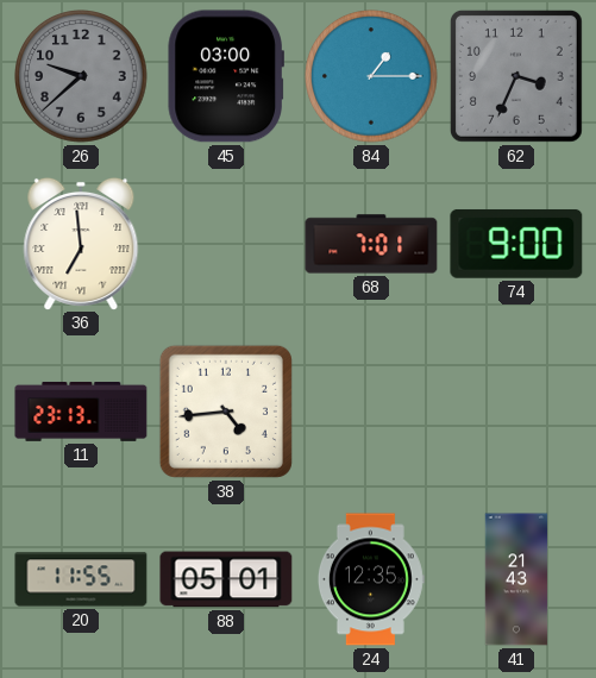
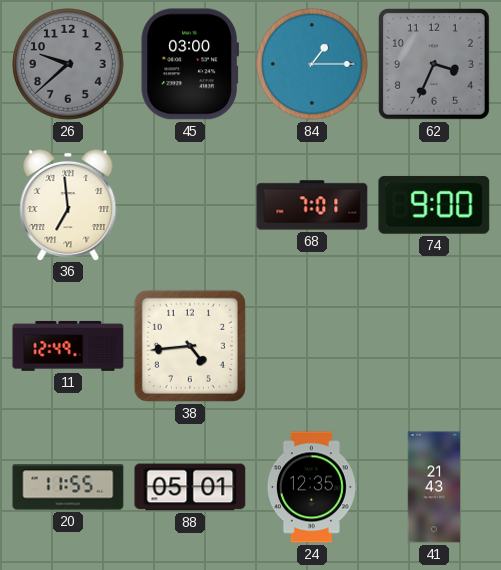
11: 23:13 -> 12:49 (68, 346)
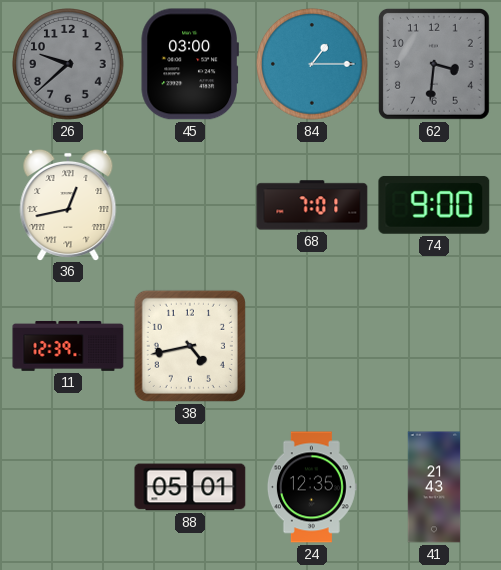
62: 3:34 -> 3:31 (434, 64)
36: 6:59 -> 12:43 (68, 204)
11: 12:49 -> 12:39 (68, 346)
38: 4:44 -> 4:43 (190, 346)
20: 11:55 -> none (68, 487)
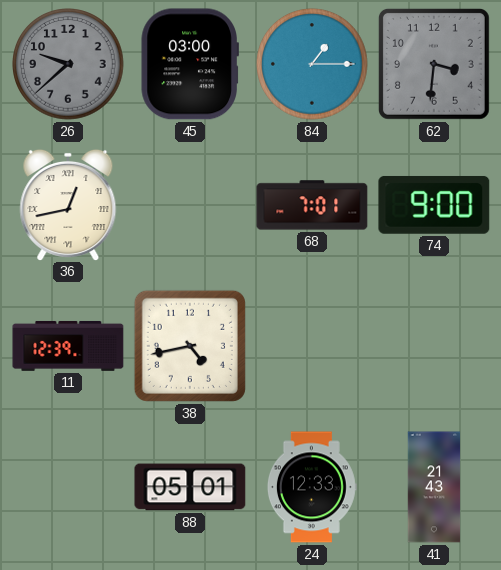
24: 12:35 -> 12:33 (312, 487)
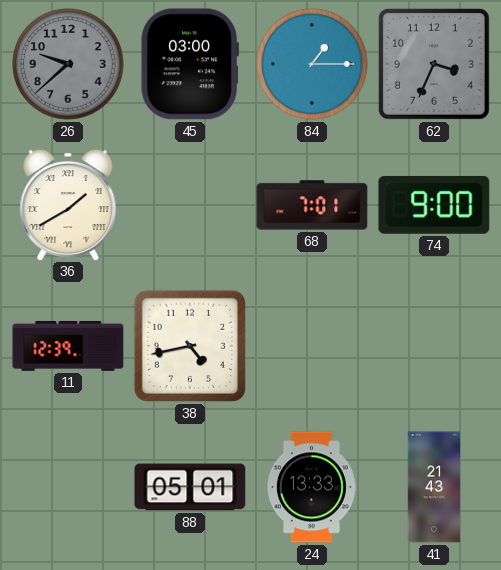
62: 3:31 -> 3:34 (434, 64)
36: 12:43 -> 1:40 (68, 204)
24: 12:33 -> 13:33 (312, 487)
